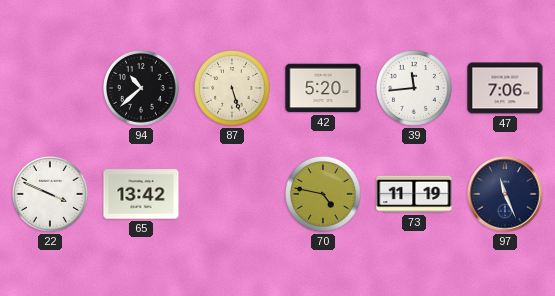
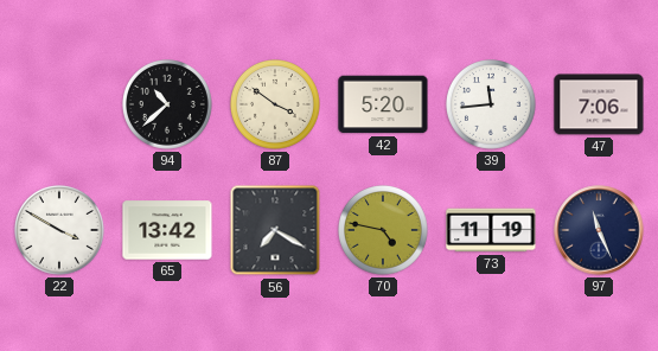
87: 5:27 -> 3:51 (276, 106)
22: 3:49 -> 3:50 (60, 231)
56: none -> 7:20 (275, 230)
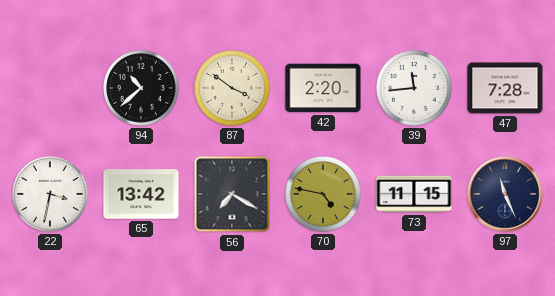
42: 5:20 -> 2:20 (323, 88)
47: 7:06 -> 7:28 (505, 88)
22: 3:50 -> 3:32 (51, 195)
73: 11:19 -> 11:15 (414, 194)
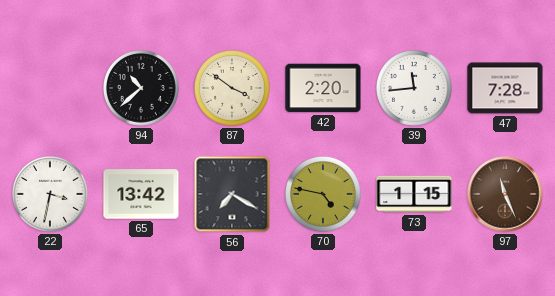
73: 11:15 -> 1:15 (414, 194)
97 dial: navy -> brown (505, 194)
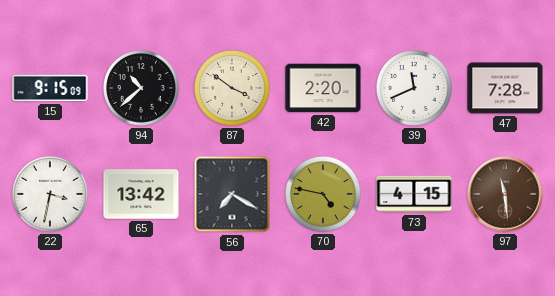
15: none -> 9:15 (50, 88)
39: 11:44 -> 11:41 (415, 89)
73: 1:15 -> 4:15 (414, 194)
97: 11:26 -> 11:29 (505, 194)
